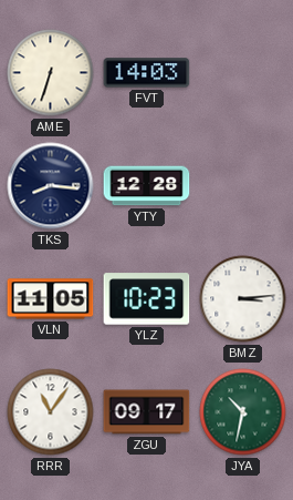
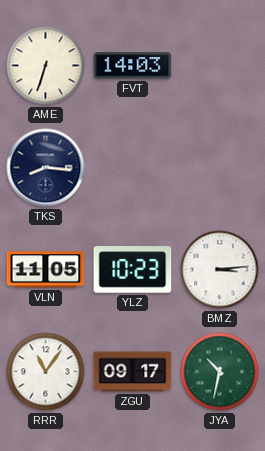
YTY: 12:28 -> none (147, 186)
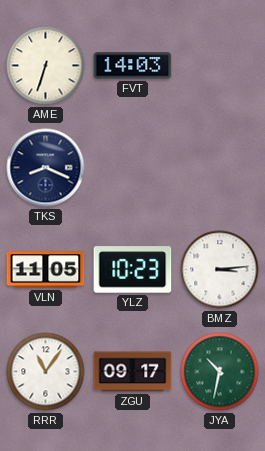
TKS: 8:16 -> 8:19 (46, 168)
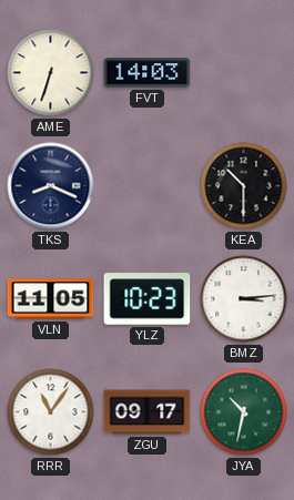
KEA: none -> 10:30 (244, 186)
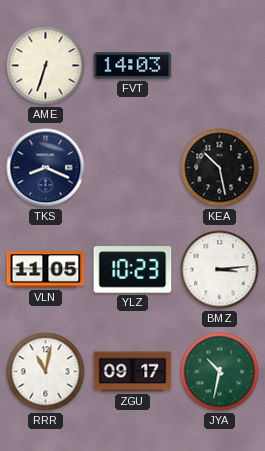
KEA: 10:30 -> 10:28 (220, 168)
RRR: 11:06 -> 11:02 (46, 372)
